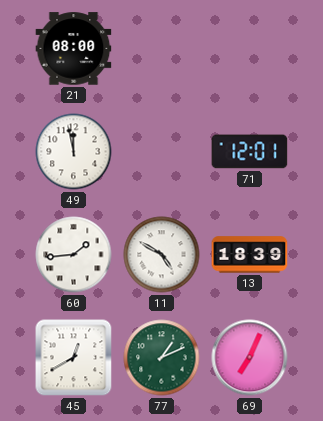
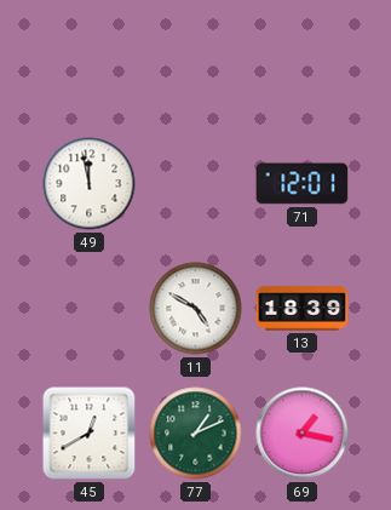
21: 08:00 -> none (74, 49)
60: 1:44 -> none (74, 255)
69: 7:04 -> 1:17 (303, 434)
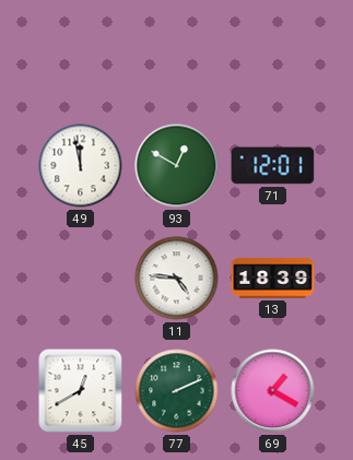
93: none -> 12:50 (177, 166)
11: 4:50 -> 4:46 (177, 279)
77: 1:11 -> 2:11 (177, 391)
69: 1:17 -> 1:20 (273, 391)
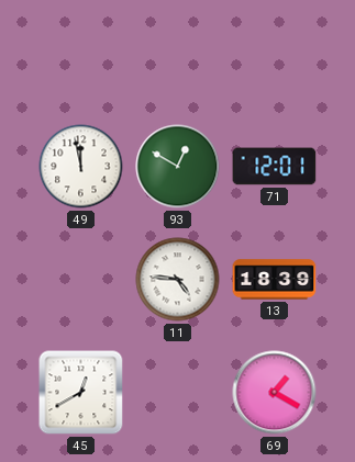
77: 2:11 -> none (177, 391)
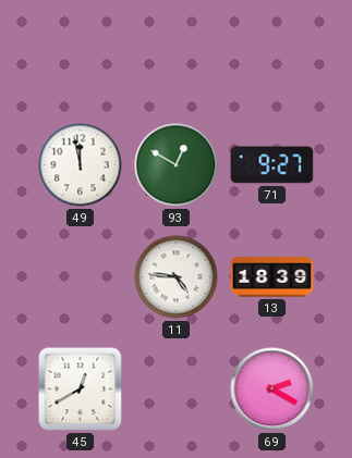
71: 12:01 -> 9:27 (272, 165)
69: 1:20 -> 2:20 (272, 389)
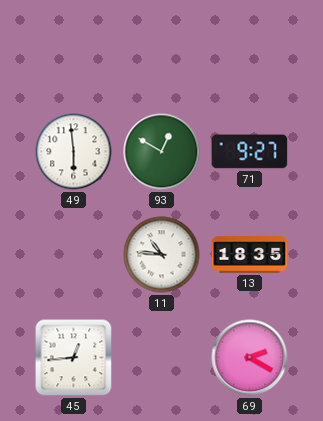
49: 11:58 -> 5:59 (74, 152)
11: 4:46 -> 10:46 (162, 255)
13: 18:39 -> 18:35 (250, 255)
45: 12:40 -> 12:44 (74, 358)
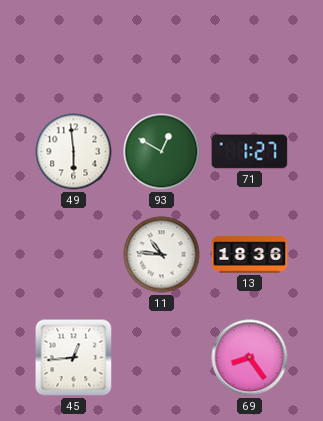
71: 9:27 -> 1:27 (250, 152)
13: 18:35 -> 18:36 (250, 255)
69: 2:20 -> 8:24 (250, 358)
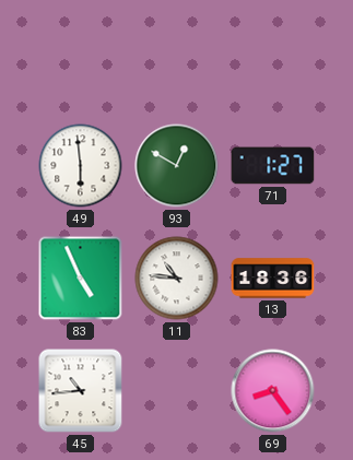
83: none -> 4:56 (81, 279)
45: 12:44 -> 10:44 (81, 391)
